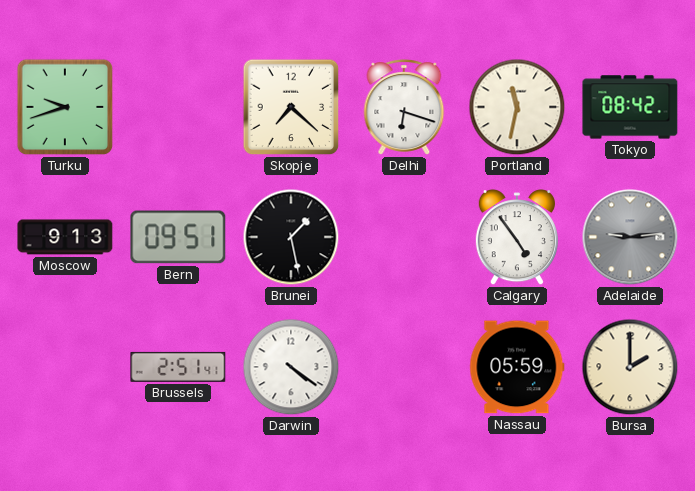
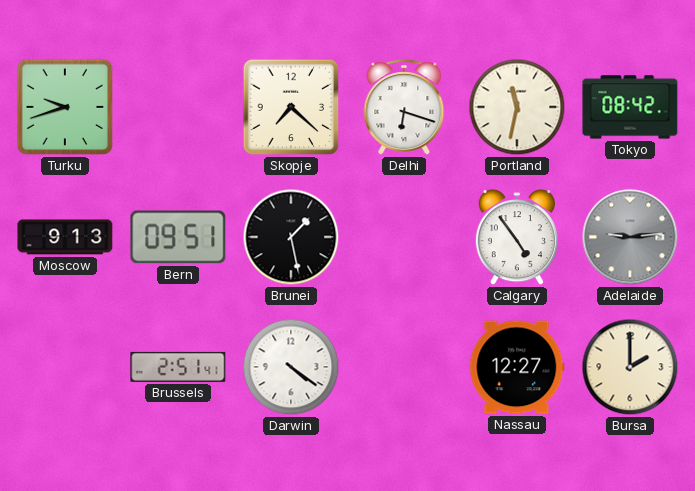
Nassau: 05:59 -> 12:27 (517, 367)
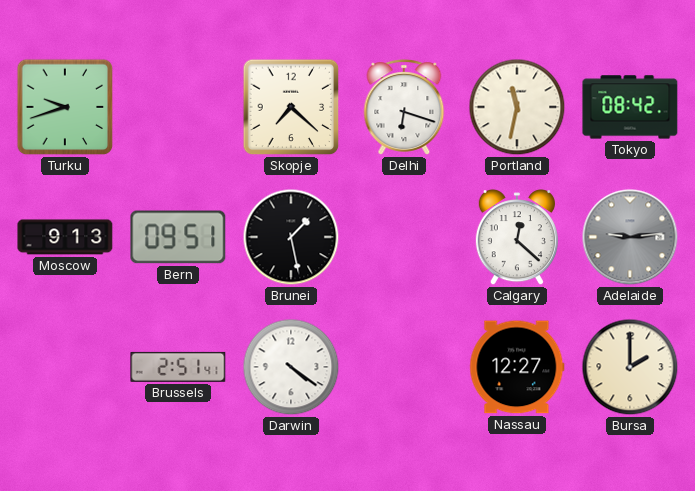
Calgary: 4:54 -> 12:22 (517, 238)
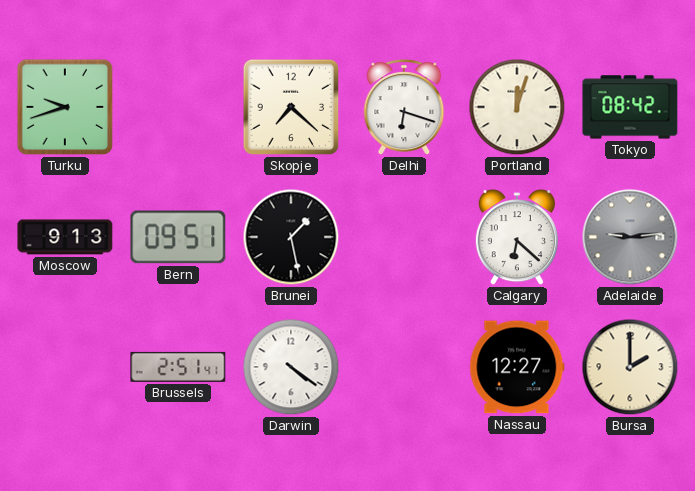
Portland: 11:32 -> 12:03 (517, 107)
Calgary: 12:22 -> 6:22 (517, 238)
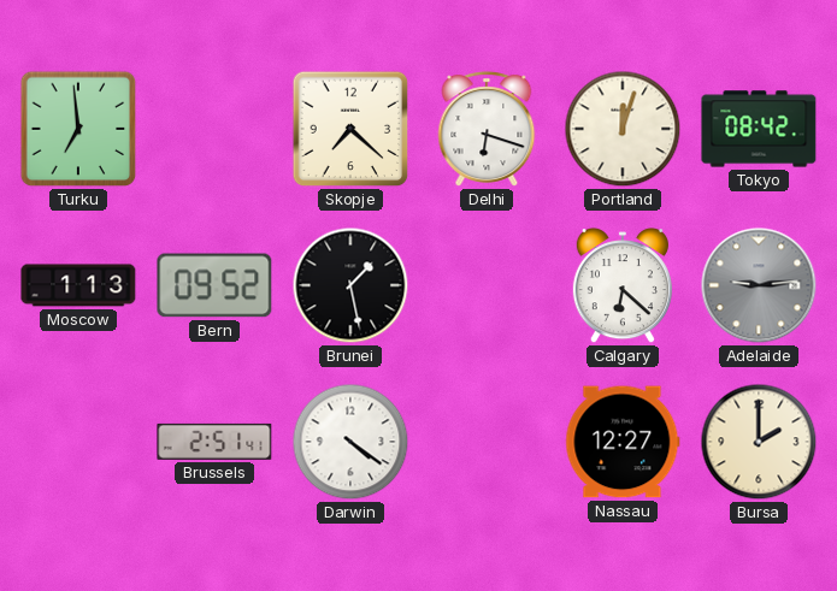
Turku: 9:42 -> 6:59 (78, 129)
Moscow: 9:13 -> 1:13 (78, 285)
Bern: 09:51 -> 09:52 (214, 285)
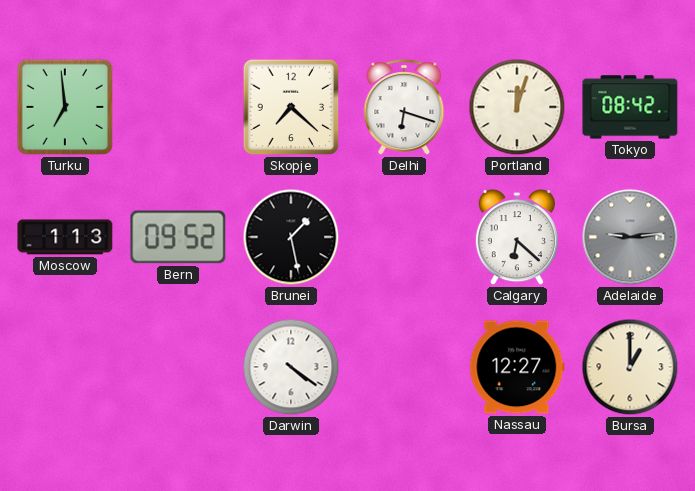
Brussels: 2:51 -> none (214, 442)
Bursa: 2:00 -> 1:00 (630, 367)
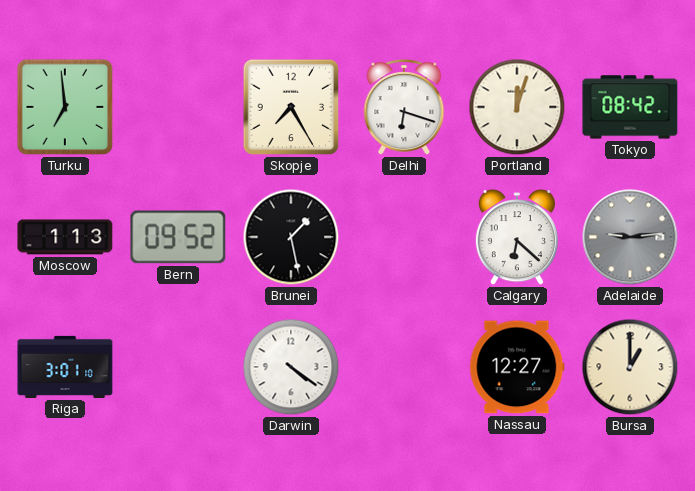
Skopje: 7:22 -> 7:25 (291, 107)
Riga: none -> 3:01 (65, 367)
